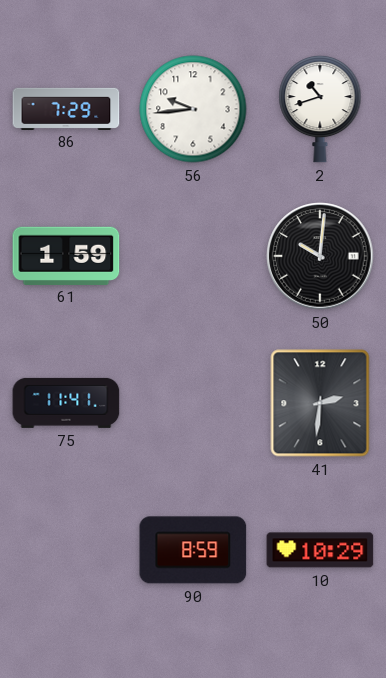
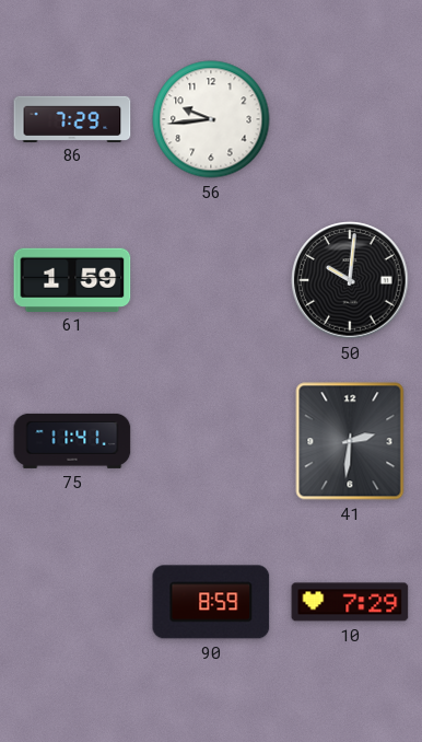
2: 10:42 -> none (320, 109)
10: 10:29 -> 7:29 (350, 602)
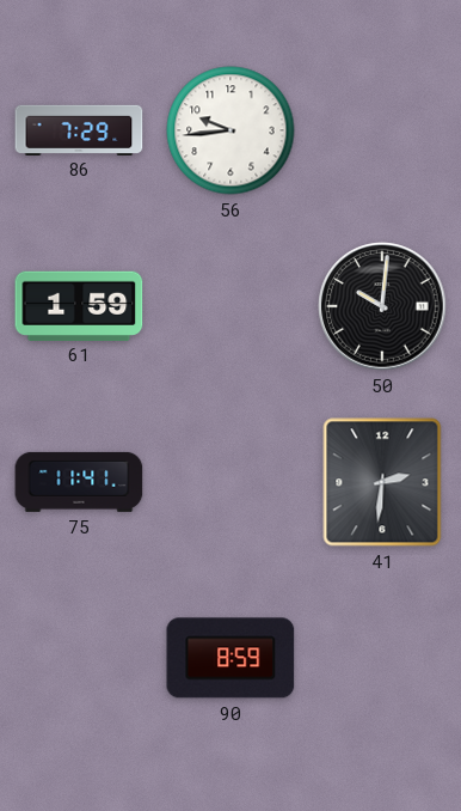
10: 7:29 -> none (350, 602)
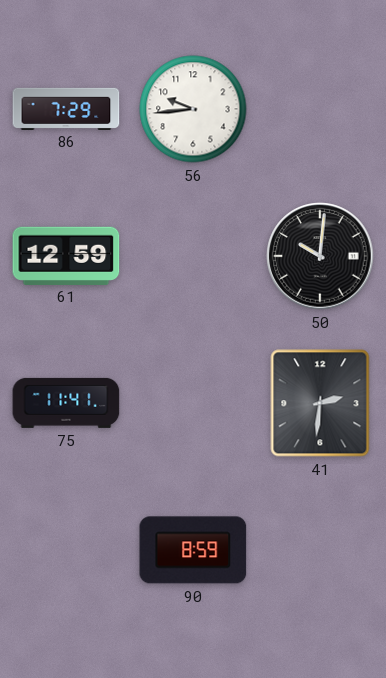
61: 1:59 -> 12:59 (66, 255)
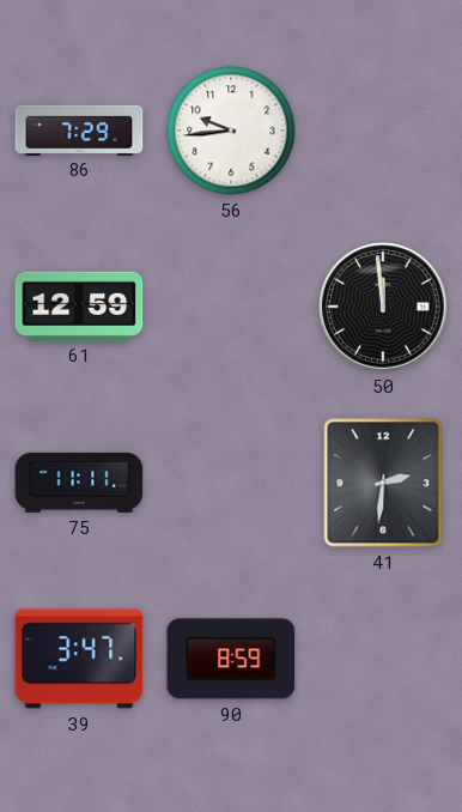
50: 10:01 -> 11:59 (383, 307)
75: 11:41 -> 11:11 (79, 483)
39: none -> 3:47 (79, 659)
